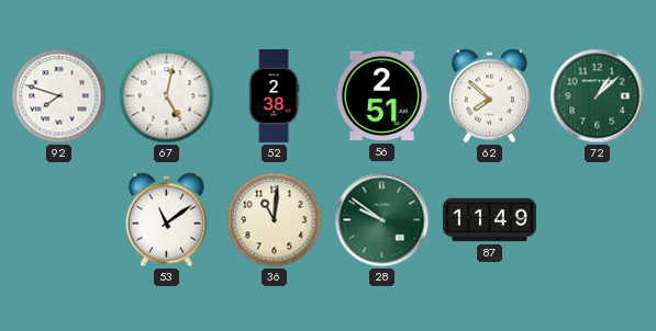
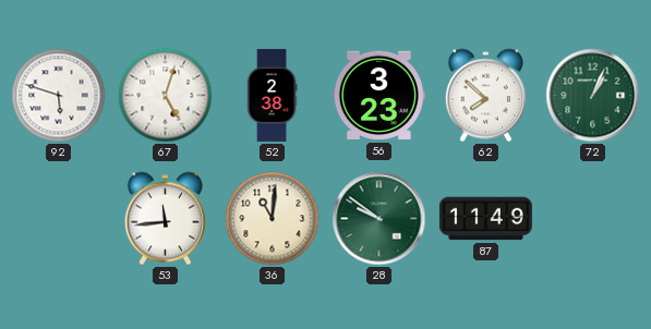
92: 7:48 -> 5:48 (59, 96)
67: 5:02 -> 5:03 (166, 96)
56: 2:51 -> 3:23 (378, 96)
72: 1:08 -> 1:04 (593, 96)
53: 11:09 -> 11:44 (165, 219)
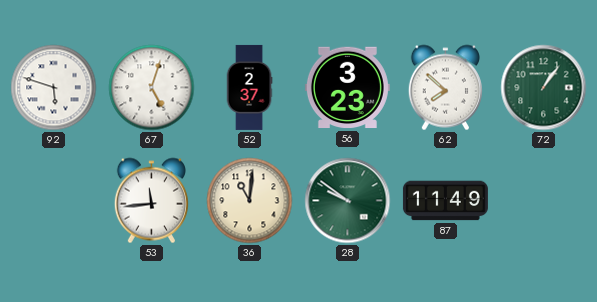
52: 2:38 -> 2:37 (249, 87)
72: 1:04 -> 1:06 (544, 88)
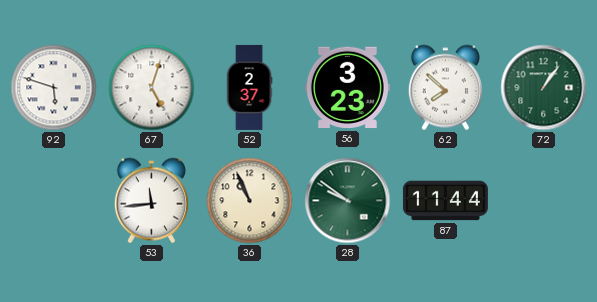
36: 11:01 -> 10:56 (250, 201)
87: 11:49 -> 11:44 (445, 201)
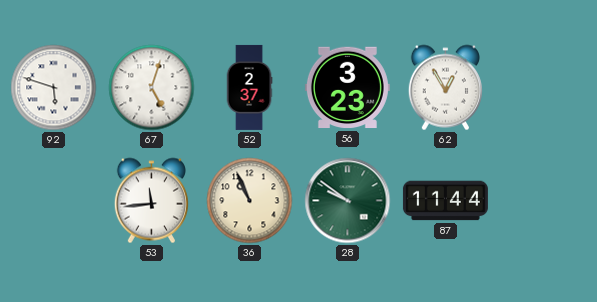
62: 7:52 -> 12:55 (445, 88)
72: 1:06 -> none (544, 88)
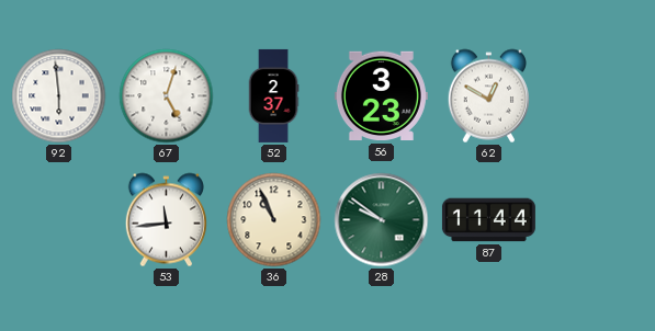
92: 5:48 -> 5:59 (59, 96)
62: 12:55 -> 12:50 (488, 96)
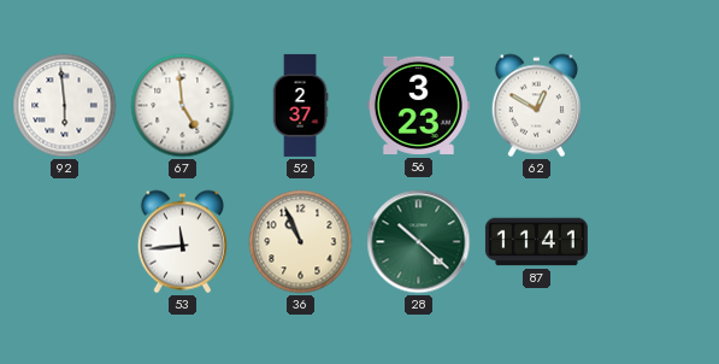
67: 5:03 -> 4:59 (183, 106)
28: 9:51 -> 10:22 (419, 242)
87: 11:44 -> 11:41 (536, 242)
